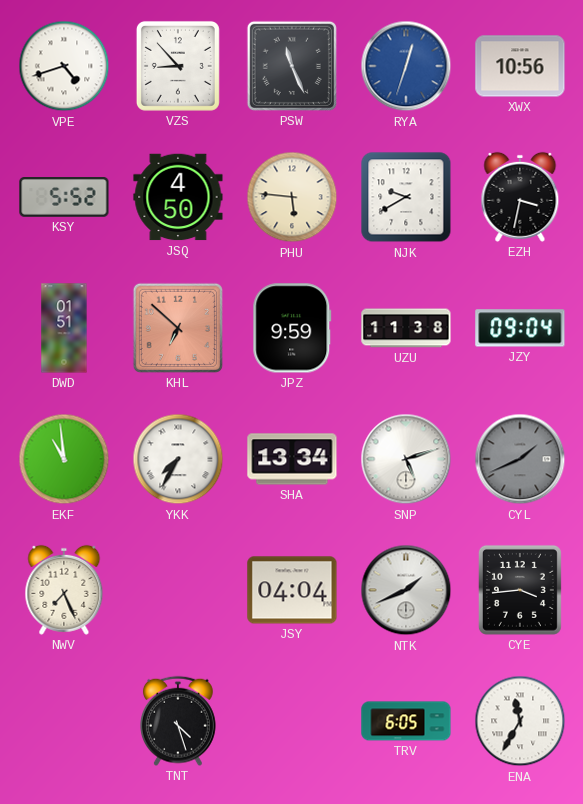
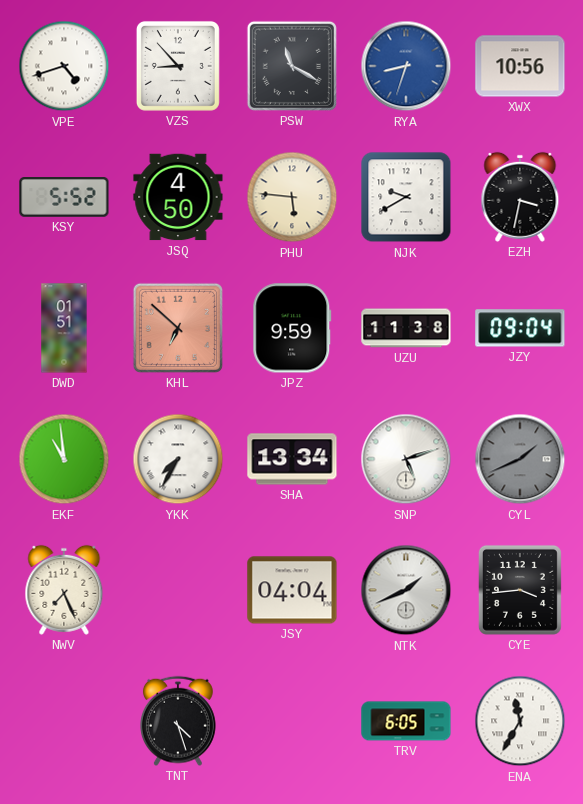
PSW: 11:26 -> 11:20 (292, 66)
RYA: 12:33 -> 8:33 (406, 66)
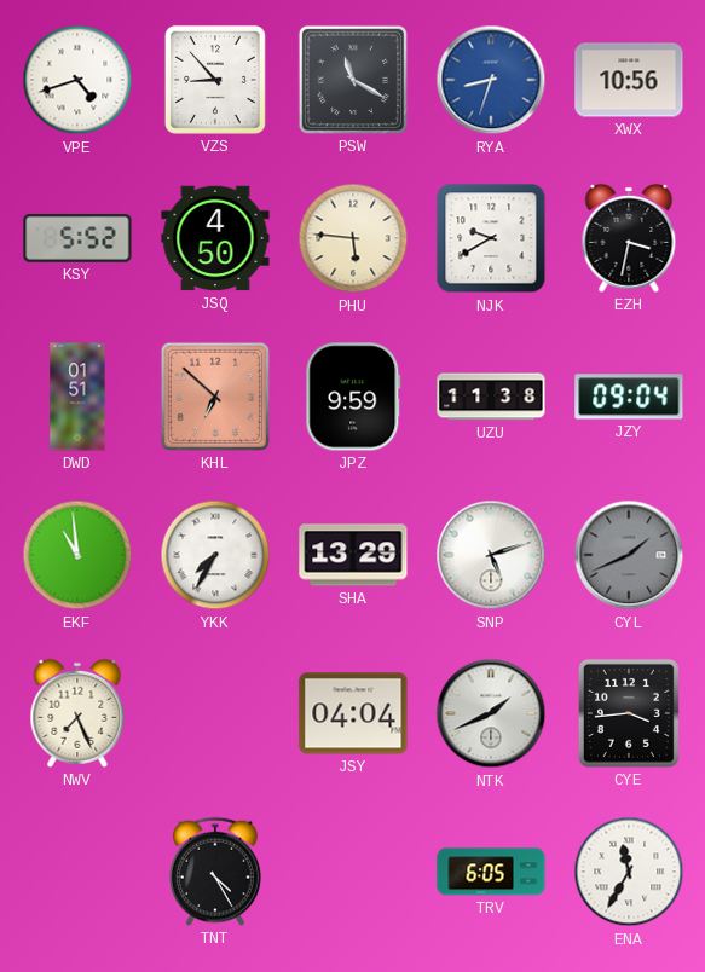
SHA: 13:34 -> 13:29 (353, 555)
TNT: 4:27 -> 4:25 (216, 872)
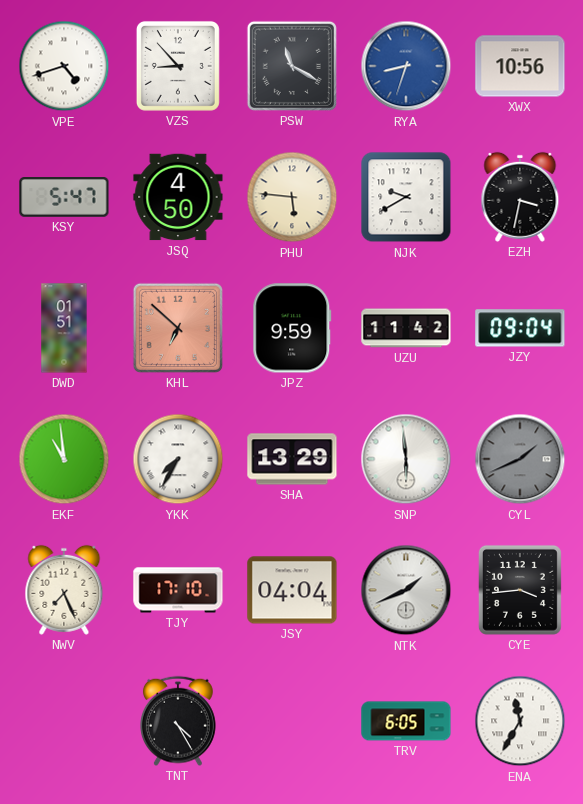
KSY: 5:52 -> 5:47 (64, 197)
UZU: 11:38 -> 11:42 (406, 328)
SNP: 5:12 -> 5:59 (406, 459)
TJY: none -> 17:10 (178, 590)
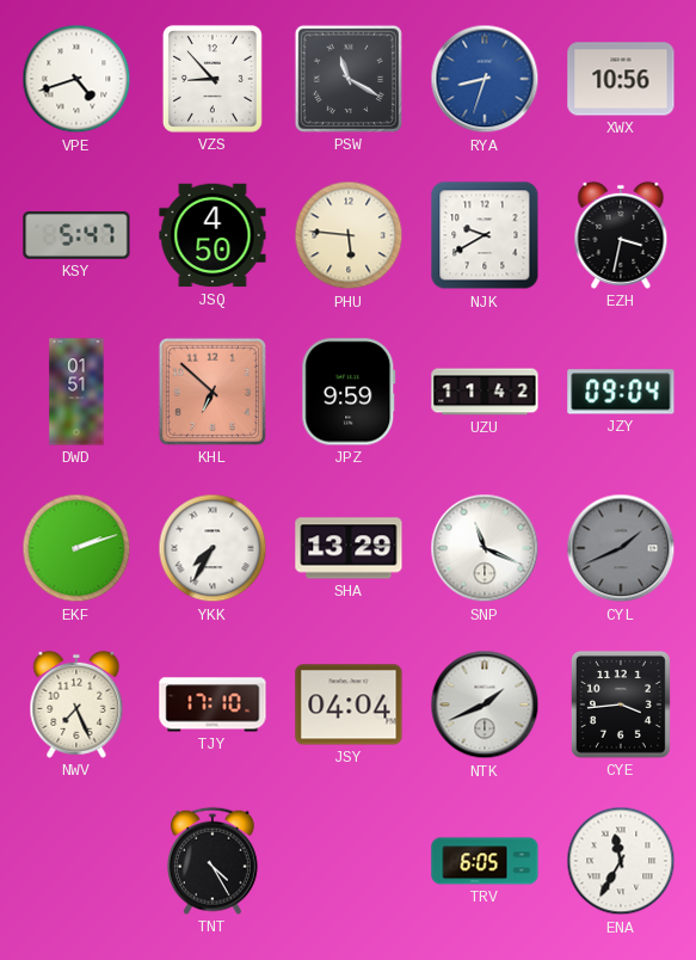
EKF: 10:59 -> 2:12 (76, 548)
SNP: 5:59 -> 11:19 (485, 548)
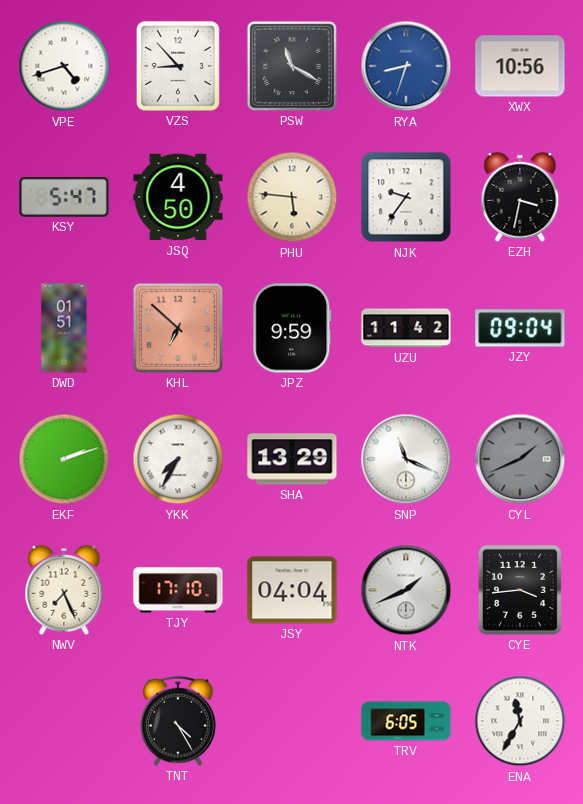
NJK: 9:40 -> 9:36 (406, 197)
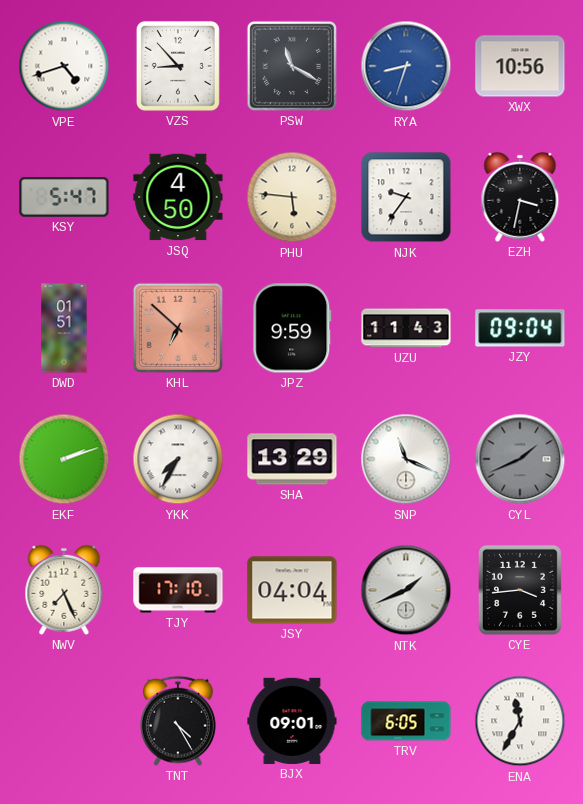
UZU: 11:42 -> 11:43 (406, 328)
BJX: none -> 09:01 (292, 721)
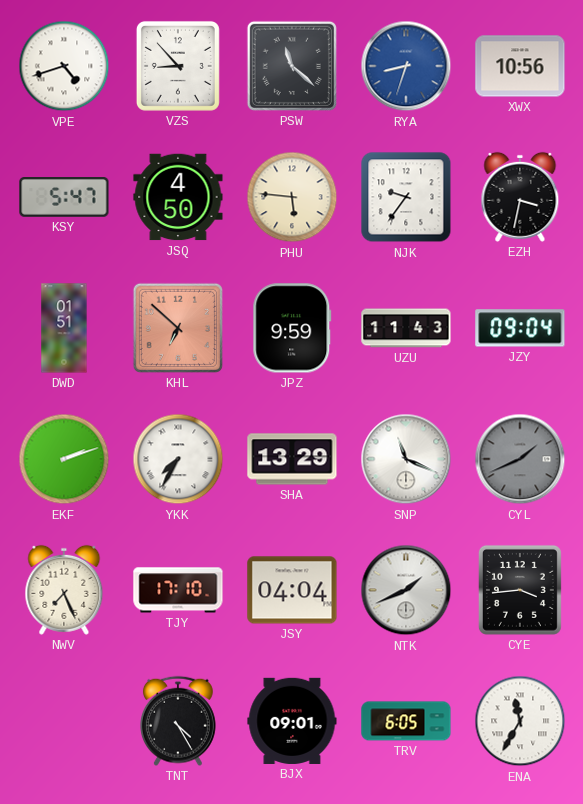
PSW: 11:20 -> 11:22 (292, 66)
